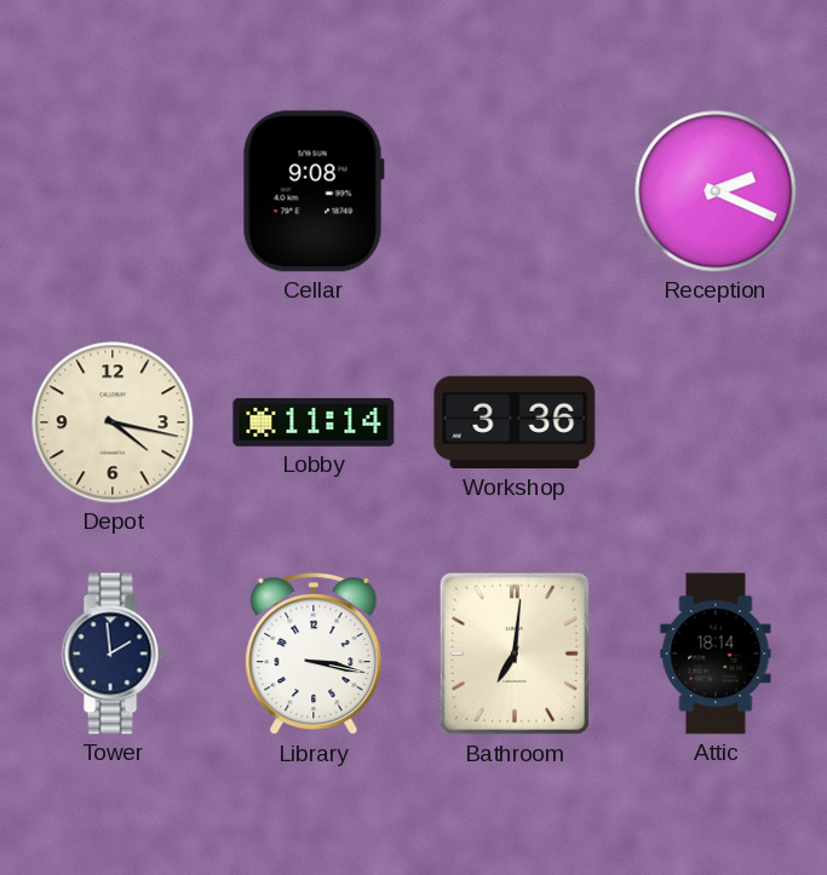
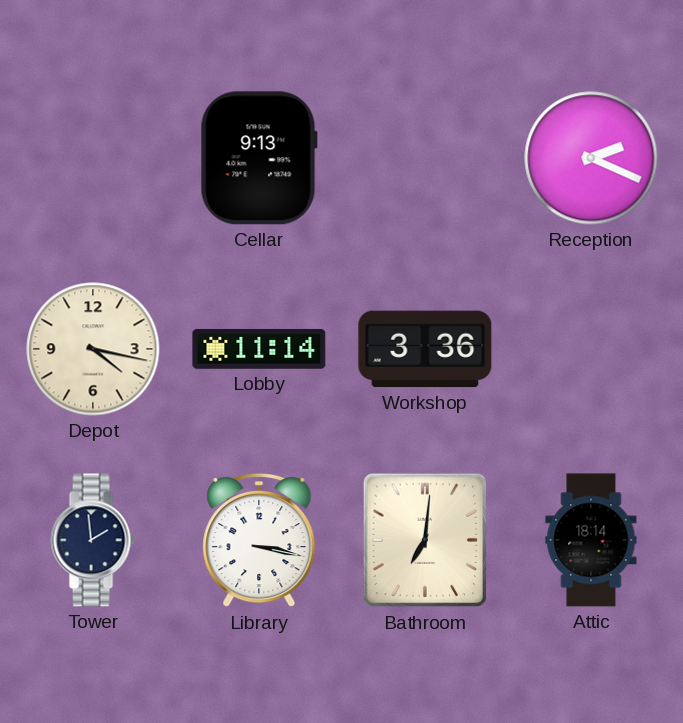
Cellar: 9:08 -> 9:13 (259, 158)
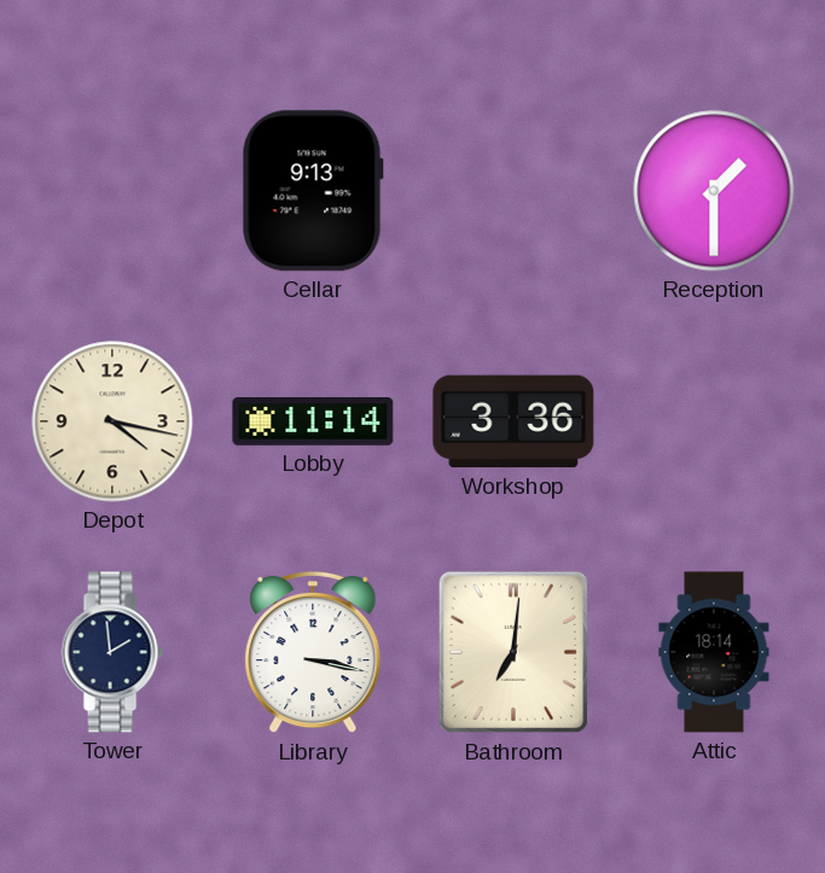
Reception: 2:19 -> 1:30 (714, 191)
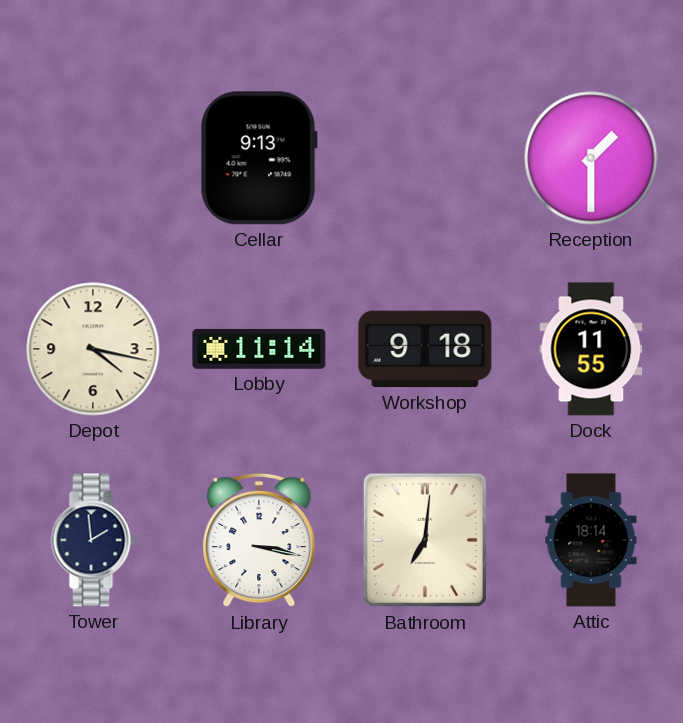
Workshop: 3:36 -> 9:18 (425, 349)
Dock: none -> 11:55 (591, 349)
